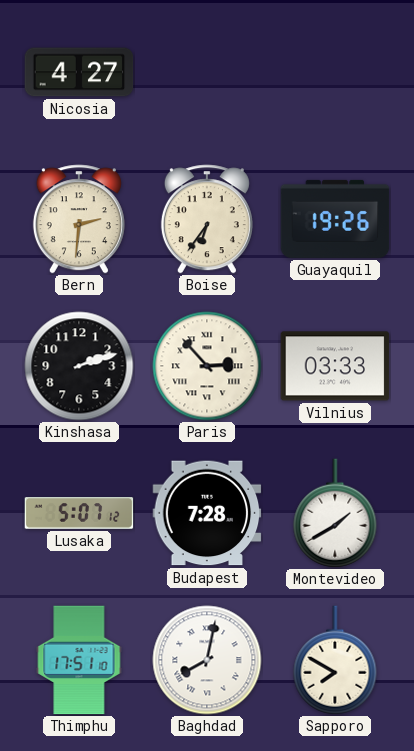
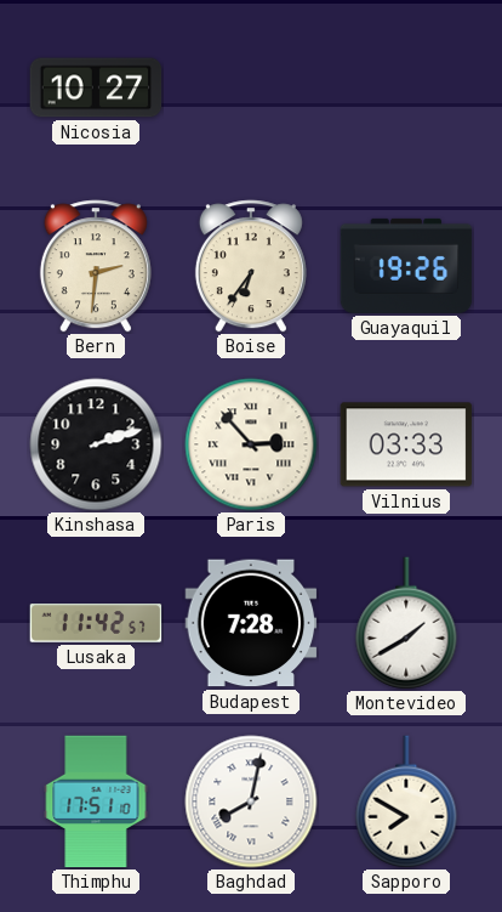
Nicosia: 4:27 -> 10:27 (96, 87)
Lusaka: 5:07 -> 11:42 (96, 623)
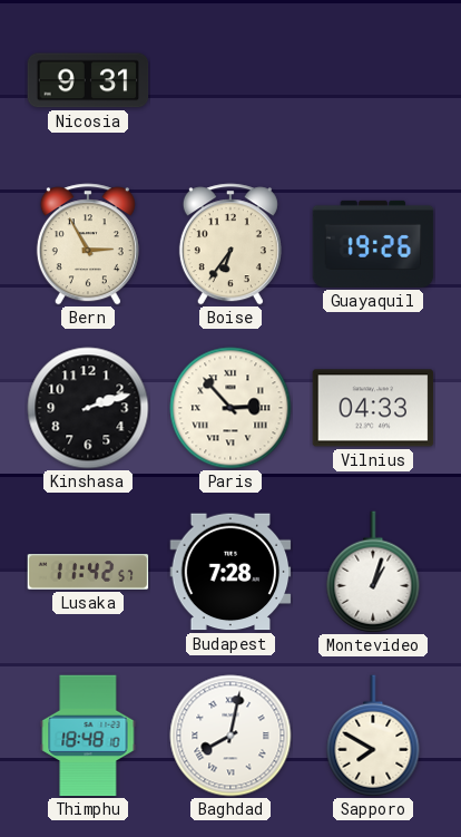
Nicosia: 10:27 -> 9:31 (88, 80)
Bern: 2:31 -> 2:55 (88, 244)
Vilnius: 03:33 -> 04:33 (373, 408)
Montevideo: 1:40 -> 1:03 (373, 572)
Thimphu: 17:51 -> 18:48 (88, 736)
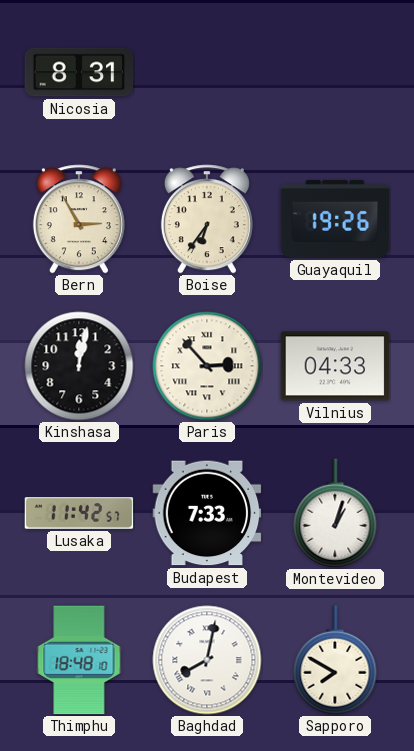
Nicosia: 9:31 -> 8:31 (79, 72)
Kinshasa: 2:12 -> 12:02 (79, 366)
Budapest: 7:28 -> 7:33 (207, 513)
